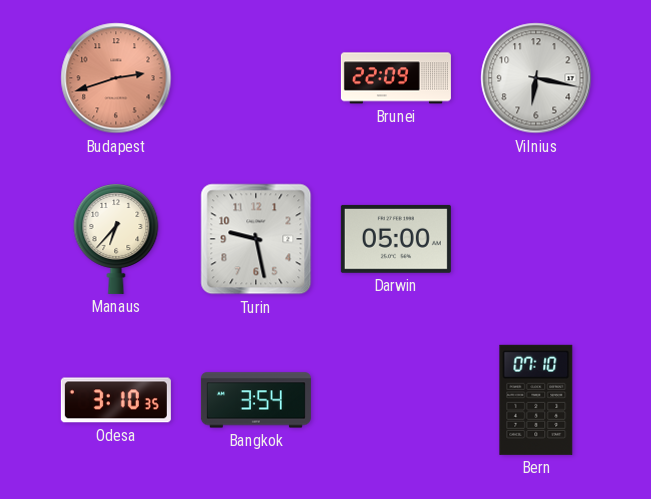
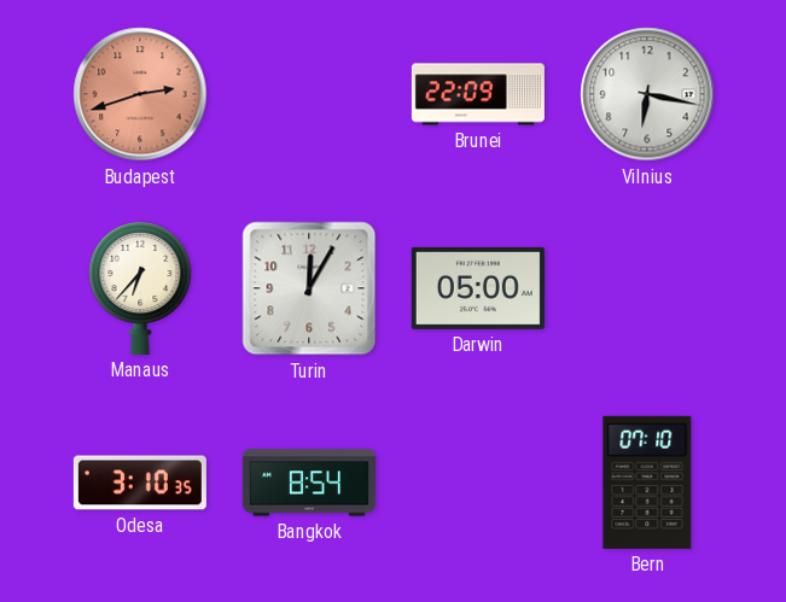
Turin: 9:28 -> 12:05 (309, 288)
Bangkok: 3:54 -> 8:54 (309, 483)
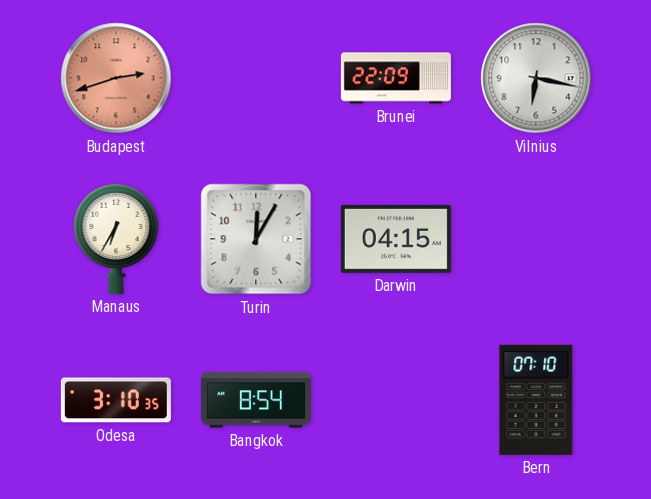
Manaus: 6:37 -> 6:35 (116, 239)
Darwin: 05:00 -> 04:15 (396, 239)
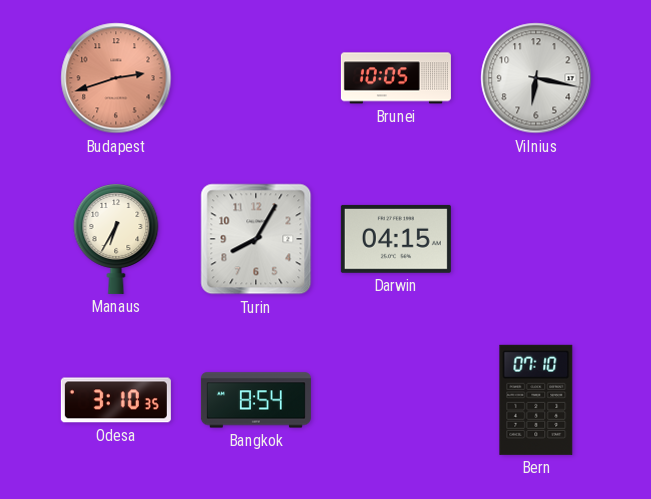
Brunei: 22:09 -> 10:05 (396, 78)
Turin: 12:05 -> 8:05 (256, 239)
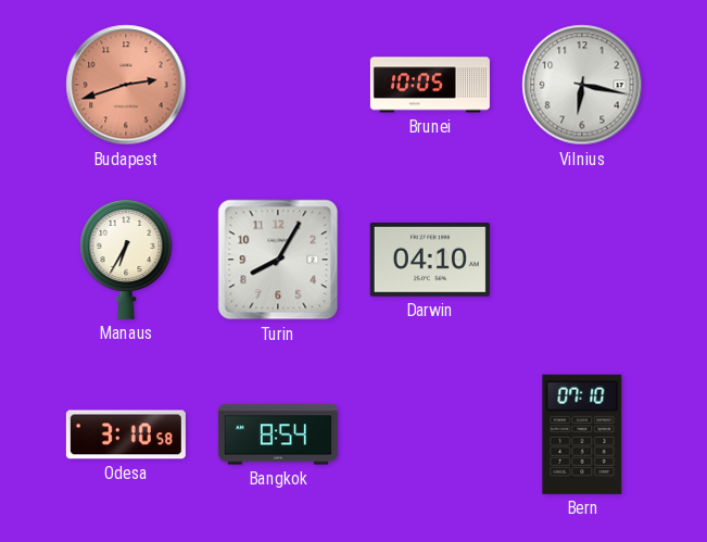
Darwin: 04:15 -> 04:10 (430, 260)
Odesa: 3:10:35 -> 3:10:58 (126, 434)
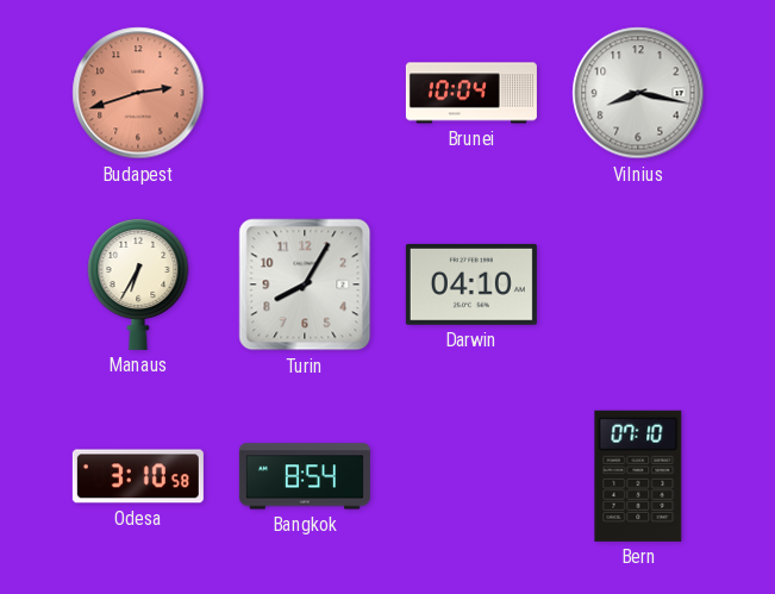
Brunei: 10:05 -> 10:04 (471, 93)
Vilnius: 6:17 -> 8:17 (638, 93)
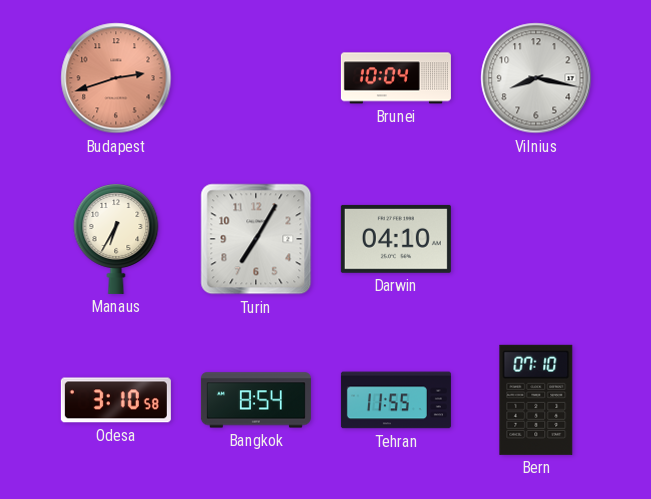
Turin: 8:05 -> 7:05 (256, 239)
Tehran: none -> 11:55 (396, 400)
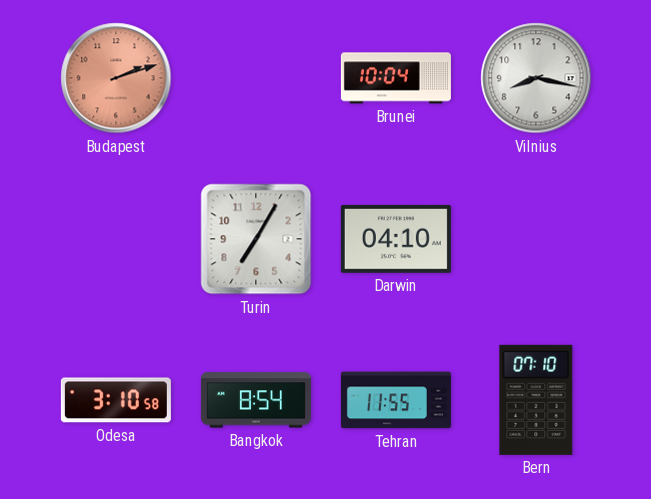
Budapest: 2:42 -> 2:12 (116, 78)
Manaus: 6:35 -> none (116, 239)
